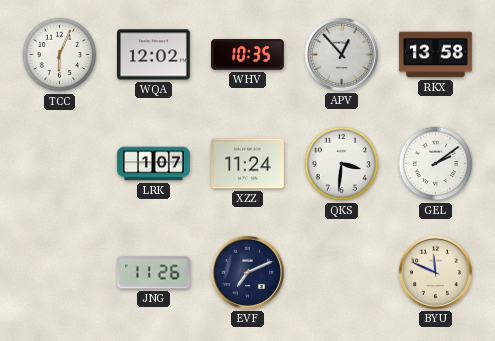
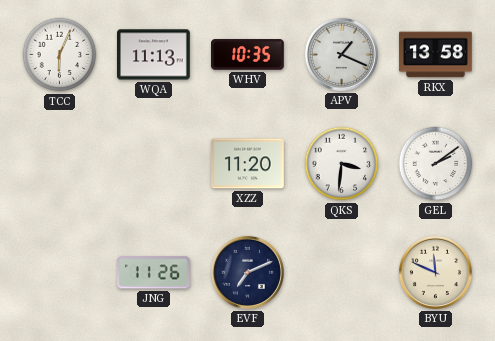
WQA: 12:02 -> 11:13 (154, 55)
APV: 12:53 -> 1:19 (341, 54)
LRK: 1:07 -> none (154, 164)
XZZ: 11:24 -> 11:20 (248, 164)
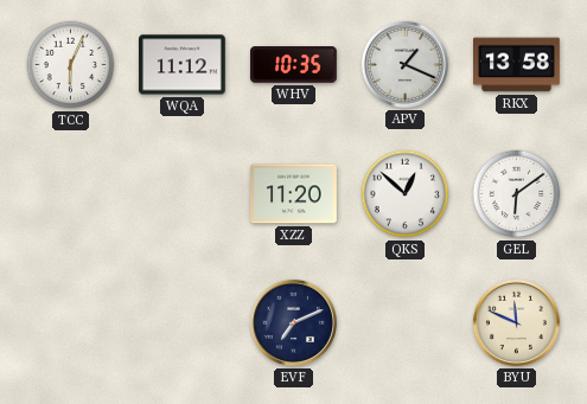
WQA: 11:13 -> 11:12 (183, 65)
QKS: 3:31 -> 12:52 (406, 194)
GEL: 2:09 -> 6:09 (517, 194)
JNG: 11:26 -> none (154, 273)
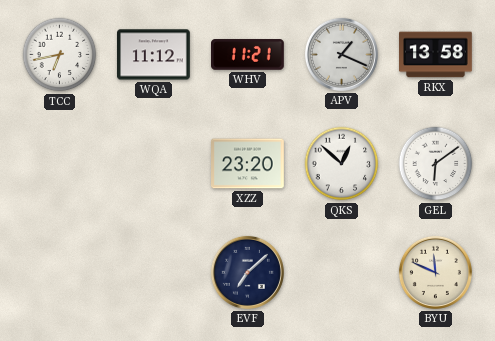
TCC: 6:04 -> 6:43 (60, 55)
WHV: 10:35 -> 11:21 (248, 55)
XZZ: 11:20 -> 23:20 (248, 164)
EVF: 7:11 -> 7:08 (247, 272)
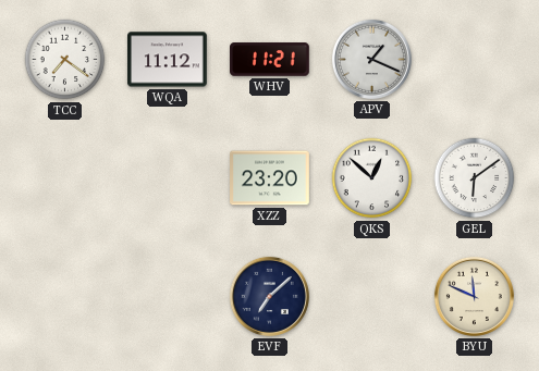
TCC: 6:43 -> 7:21 (65, 60)
RKX: 13:58 -> none (436, 55)
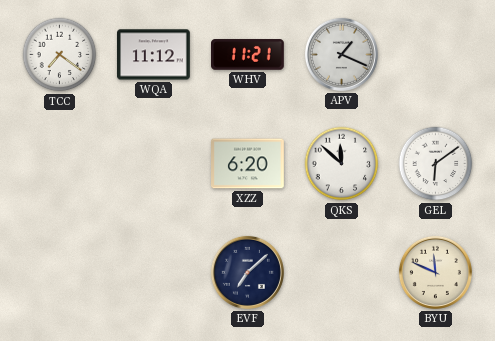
XZZ: 23:20 -> 6:20 (248, 164)
QKS: 12:52 -> 11:52 (342, 164)
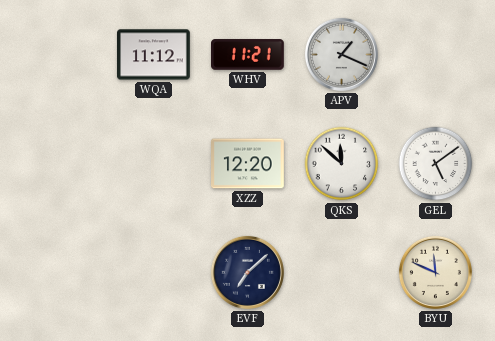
TCC: 7:21 -> none (60, 55)
XZZ: 6:20 -> 12:20 (248, 164)
GEL: 6:09 -> 5:09 (436, 164)
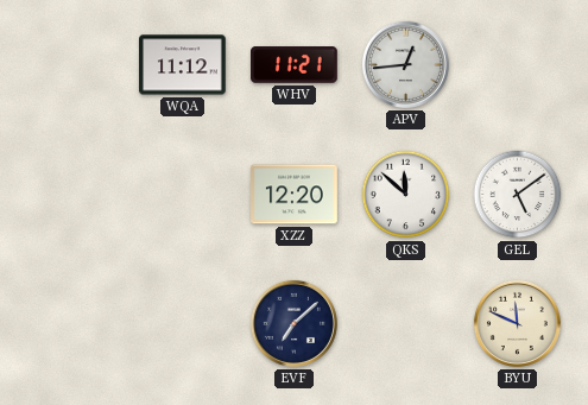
APV: 1:19 -> 12:44 (405, 64)
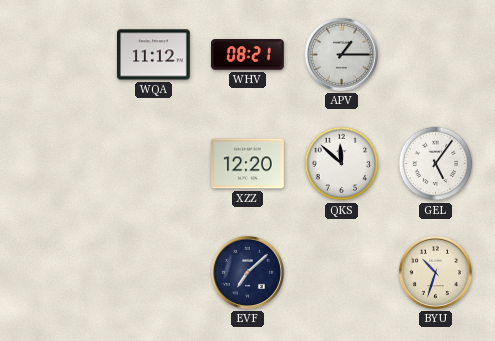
WHV: 11:21 -> 08:21 (248, 55)
APV: 12:44 -> 1:15 (341, 54)
GEL: 5:09 -> 5:06 (436, 164)
BYU: 11:49 -> 10:33 (435, 272)
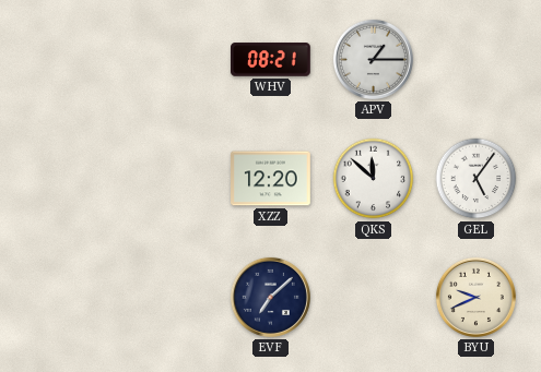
WQA: 11:12 -> none (154, 55)
BYU: 10:33 -> 9:41 (475, 297)
